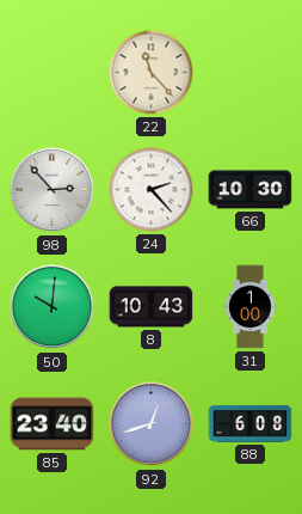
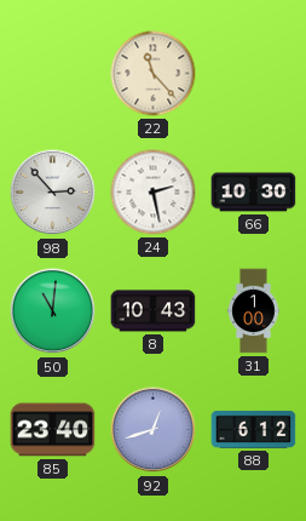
24: 2:23 -> 2:28 (154, 193)
50: 10:01 -> 11:01 (53, 311)
88: 6:08 -> 6:12 (254, 429)
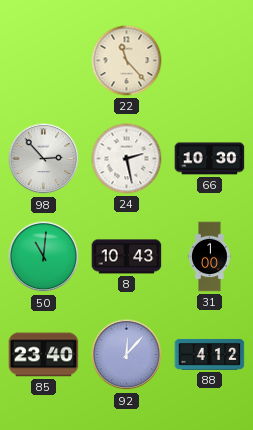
92: 12:42 -> 12:07 (127, 355)
88: 6:12 -> 4:12 (210, 354)
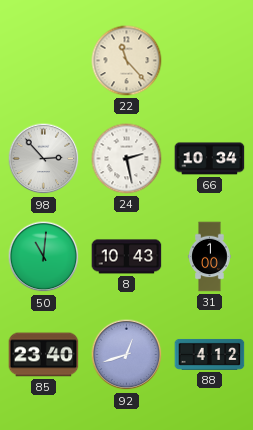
66: 10:30 -> 10:34 (210, 159)
92: 12:07 -> 12:42 (127, 355)
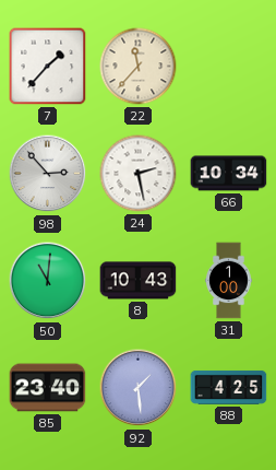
7: none -> 1:37 (48, 67)
22: 11:23 -> 11:37 (139, 67)
92: 12:42 -> 1:29 (139, 388)
88: 4:12 -> 4:25 (229, 387)
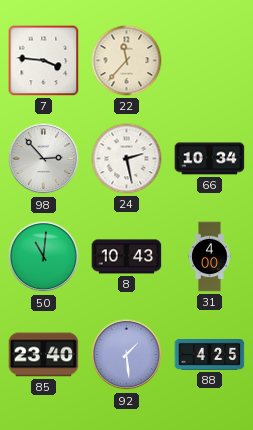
7: 1:37 -> 3:46 (44, 61)
31: 1:00 -> 4:00 (210, 257)
